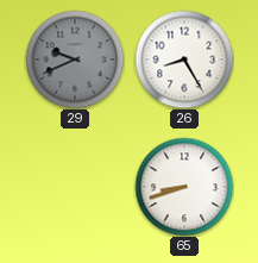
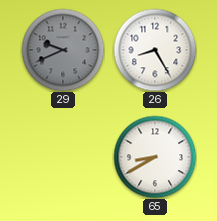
65: 8:42 -> 8:40 (155, 157)
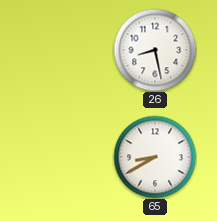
29: 9:41 -> none (63, 50)
26: 8:25 -> 8:28 (155, 50)
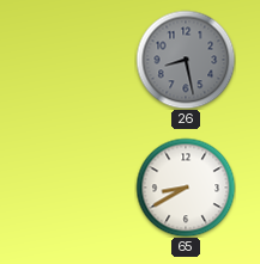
26 dial: white -> grey (186, 60)
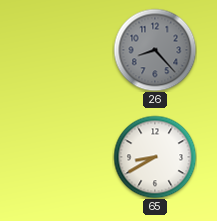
26: 8:28 -> 8:23 (155, 50)
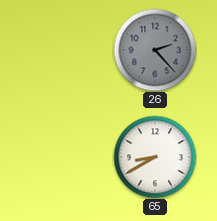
26: 8:23 -> 2:23 (155, 50)
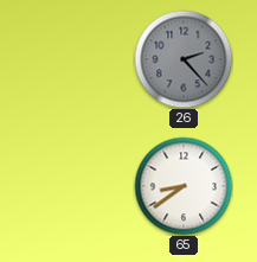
65: 8:40 -> 8:39 (184, 186)
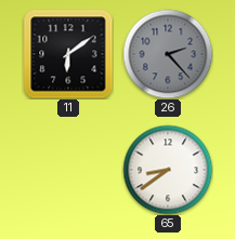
11: none -> 6:09 (68, 54)
